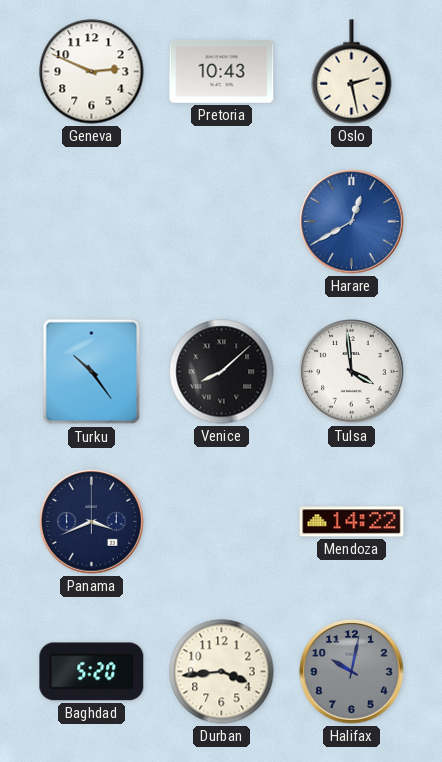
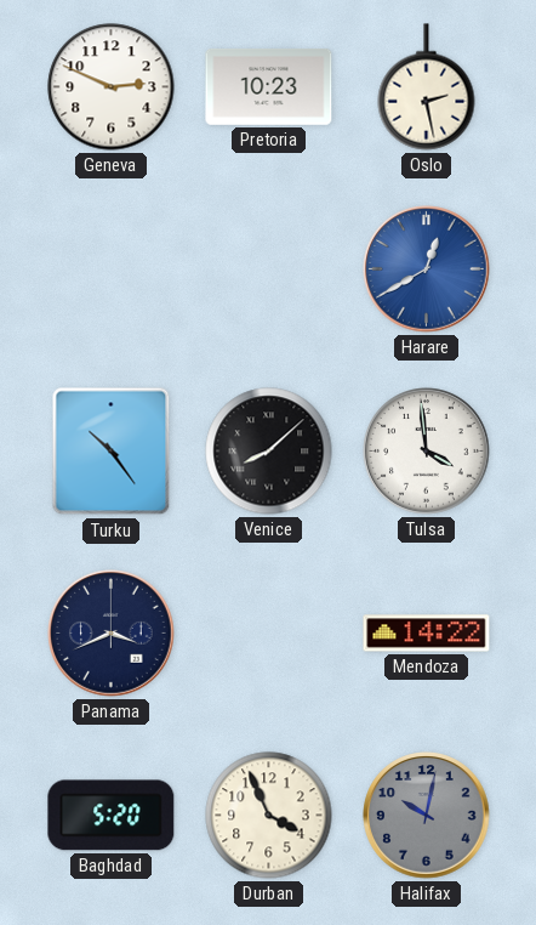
Pretoria: 10:43 -> 10:23 (269, 87)
Durban: 3:44 -> 3:56 (269, 816)
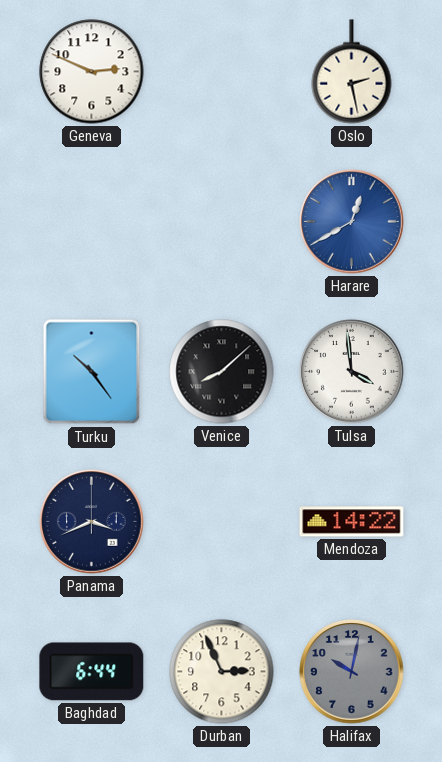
Pretoria: 10:23 -> none (269, 87)
Baghdad: 5:20 -> 6:44 (92, 672)
Durban: 3:56 -> 2:56 (222, 672)
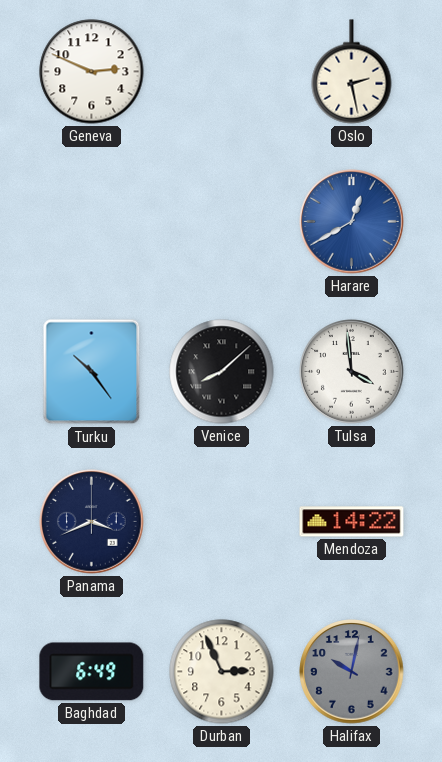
Baghdad: 6:44 -> 6:49 (92, 672)
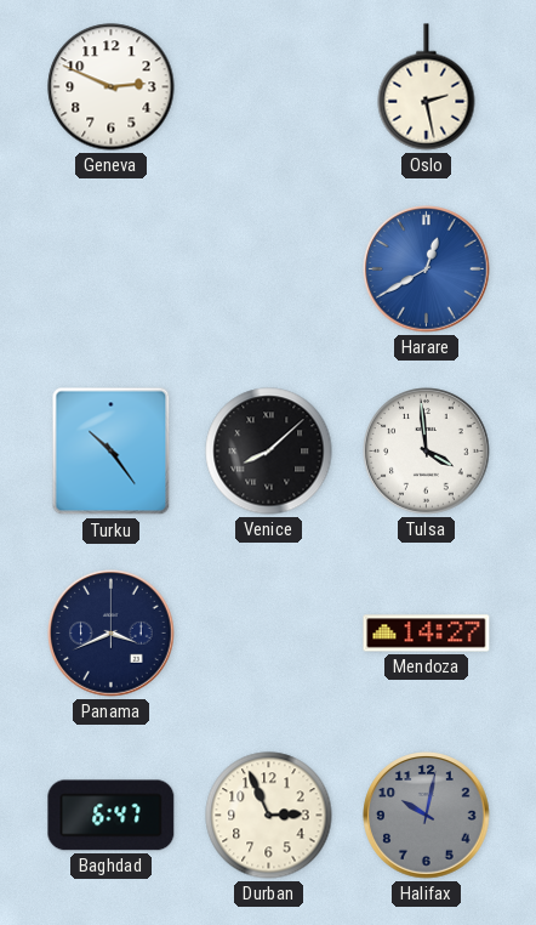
Mendoza: 14:22 -> 14:27 (427, 634)
Baghdad: 6:49 -> 6:47 (112, 816)
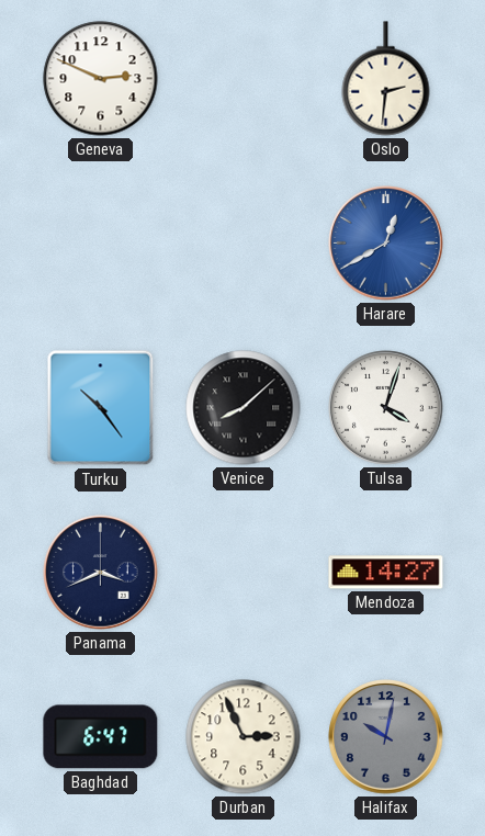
Oslo: 2:28 -> 2:31 (386, 79)
Tulsa: 3:59 -> 4:03 (386, 408)
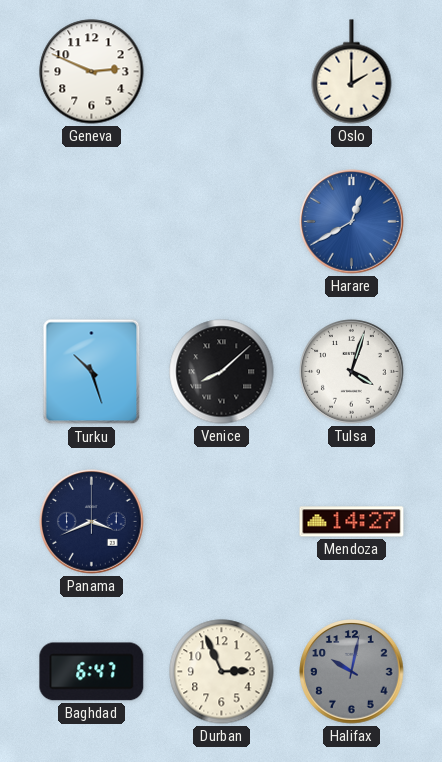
Oslo: 2:31 -> 2:00 (352, 72)
Turku: 10:24 -> 10:27 (92, 372)
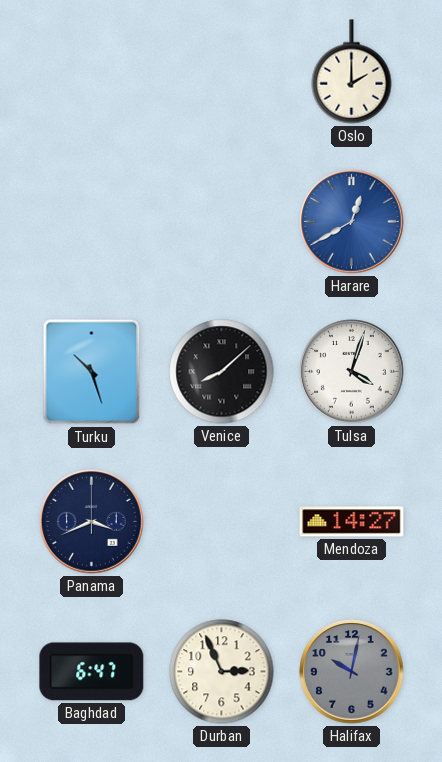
Geneva: 2:49 -> none (92, 72)
